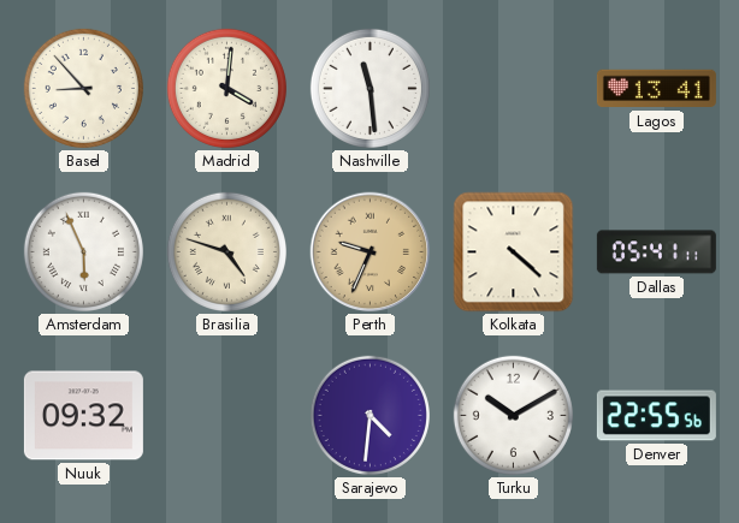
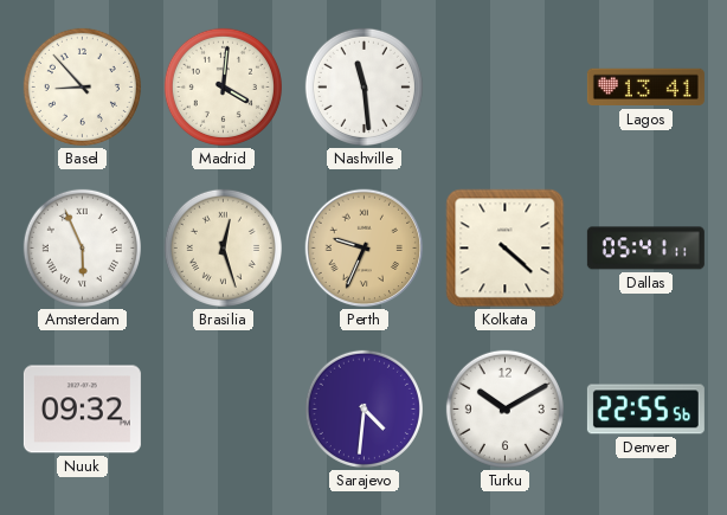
Brasilia: 4:48 -> 12:27 (223, 247)
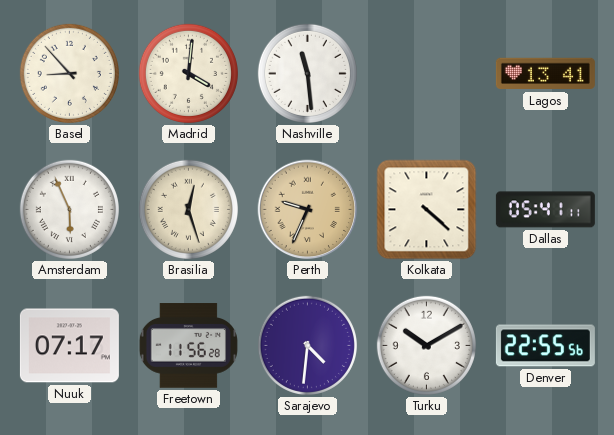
Nuuk: 09:32 -> 07:17 (69, 346)
Freetown: none -> 11:56 (188, 346)
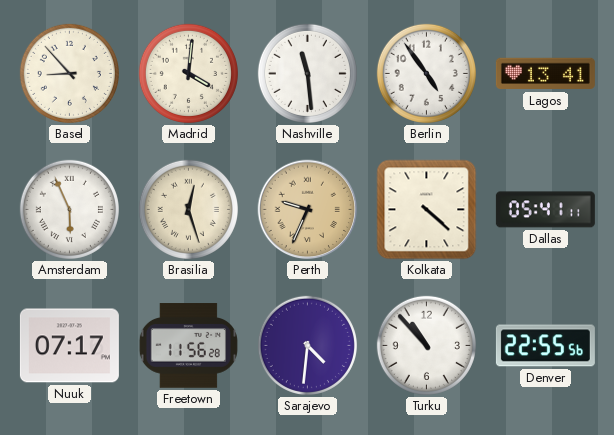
Berlin: none -> 4:54 (426, 73)
Turku: 10:10 -> 10:53 (426, 345)
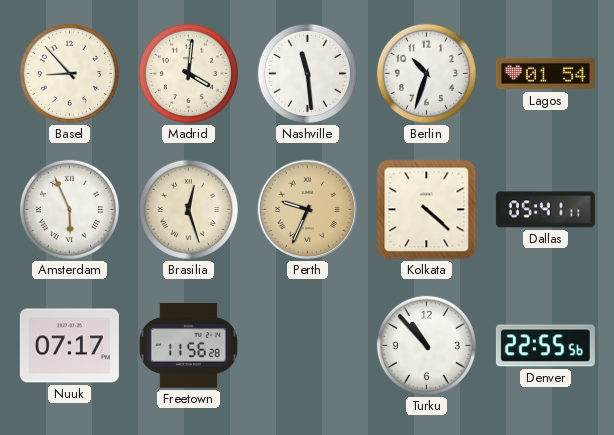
Berlin: 4:54 -> 10:33 (426, 73)
Lagos: 13:41 -> 01:54 (545, 74)
Sarajevo: 4:31 -> none (307, 345)
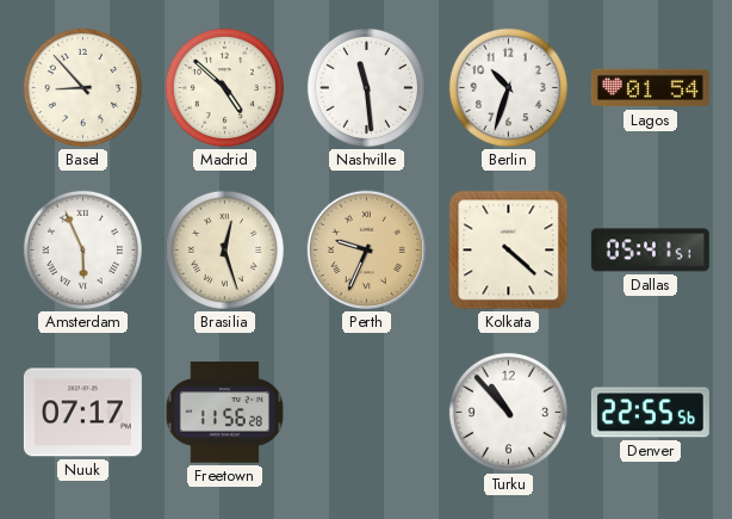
Madrid: 4:01 -> 4:52 (224, 87)
Dallas: 05:41:11 -> 05:41:51 (650, 251)
